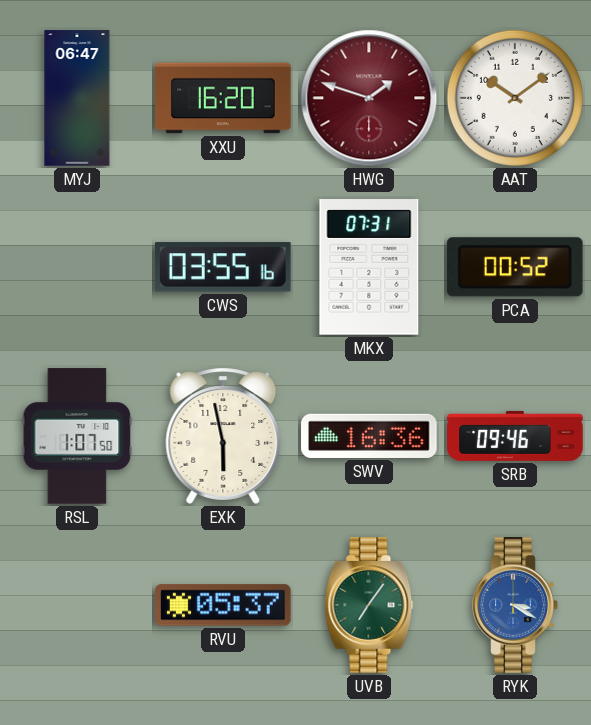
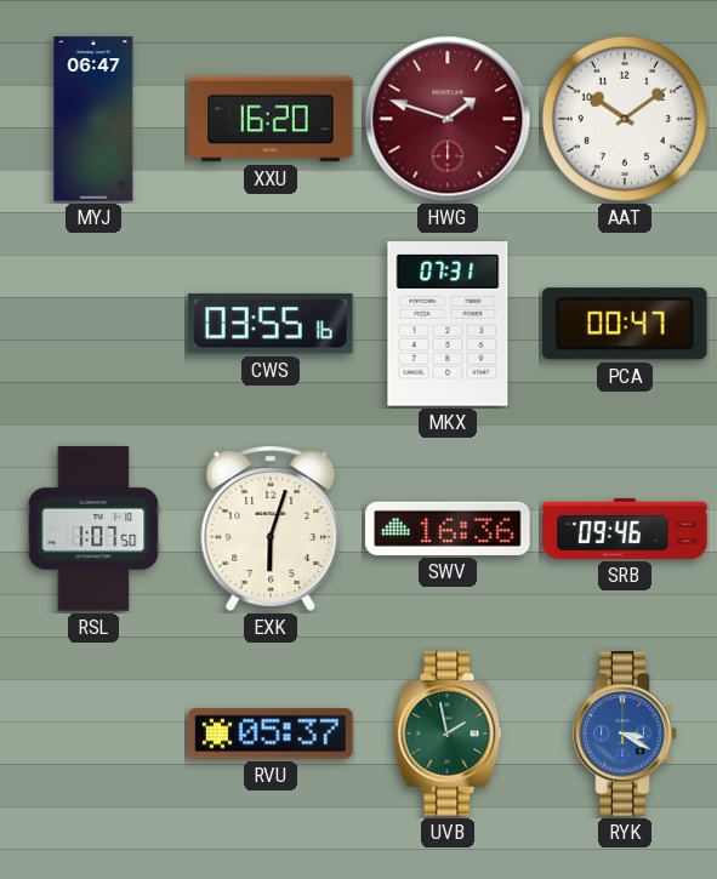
PCA: 00:52 -> 00:47 (625, 324)
EXK: 5:58 -> 6:03 (271, 529)
UVB: 7:06 -> 1:58 (448, 734)
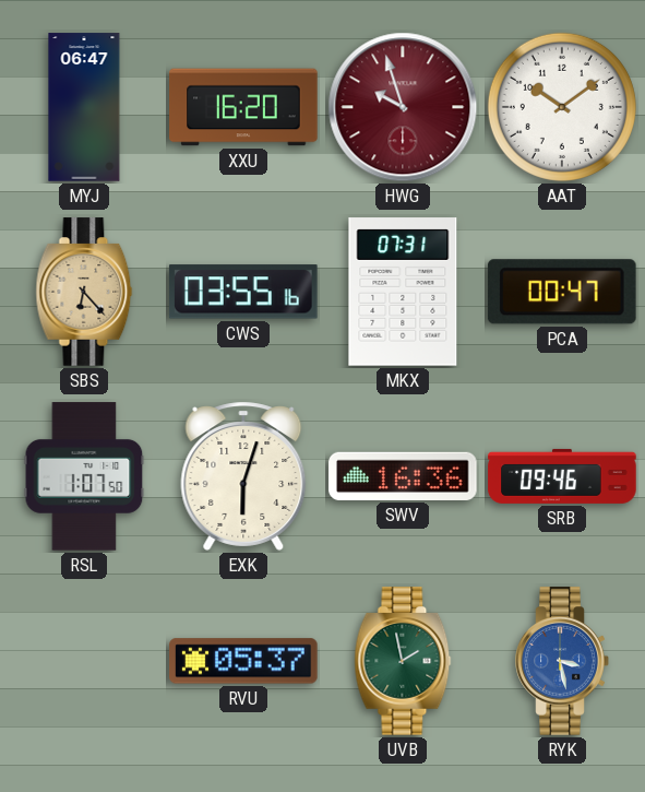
HWG: 1:48 -> 9:57 (403, 107)
SBS: none -> 6:23 (84, 292)
RYK: 3:20 -> 3:28 (562, 661)
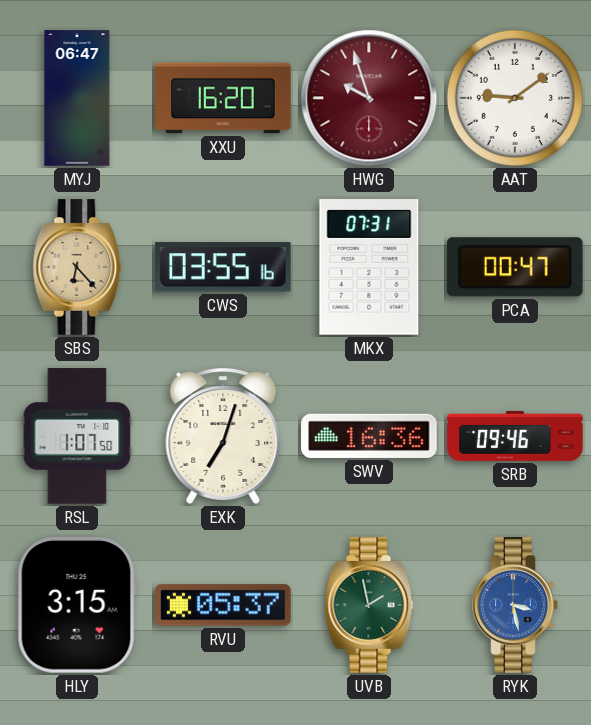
AAT: 10:09 -> 9:09 (515, 98)
EXK: 6:03 -> 7:03 (223, 436)
HLY: none -> 3:15 (77, 606)
